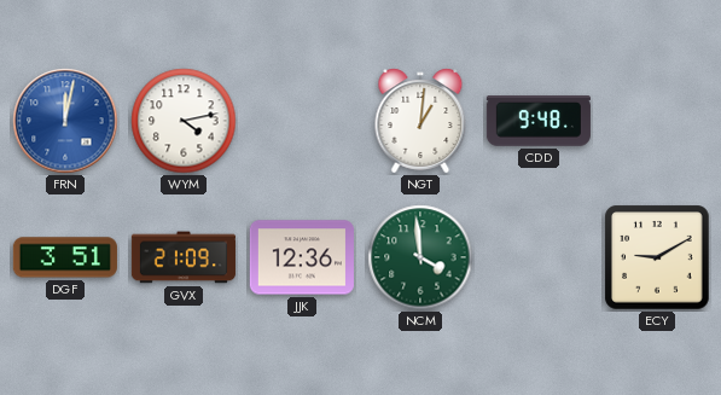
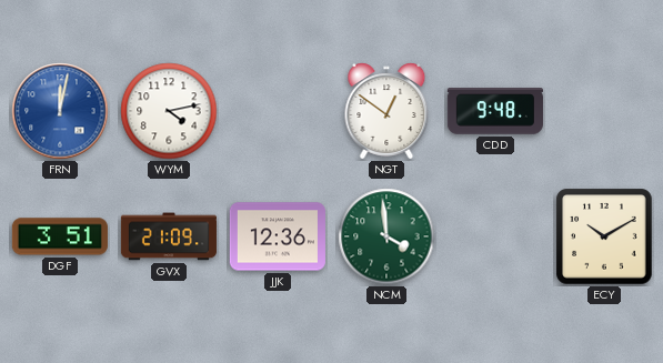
NGT: 1:01 -> 12:51 (386, 111)
ECY: 9:10 -> 10:10 (604, 236)
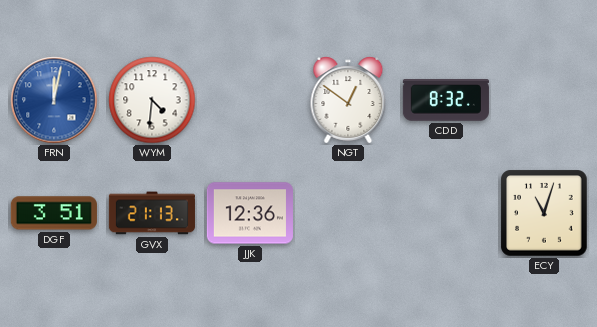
WYM: 4:13 -> 4:31 (152, 100)
CDD: 9:48 -> 8:32 (446, 101)
GVX: 21:09 -> 21:13 (152, 213)
NCM: 3:59 -> none (386, 236)
ECY: 10:10 -> 11:03 (544, 213)
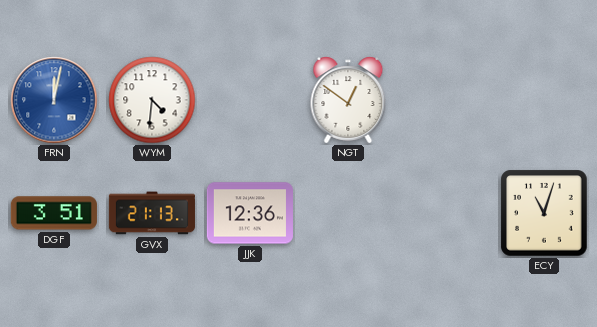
CDD: 8:32 -> none (446, 101)
